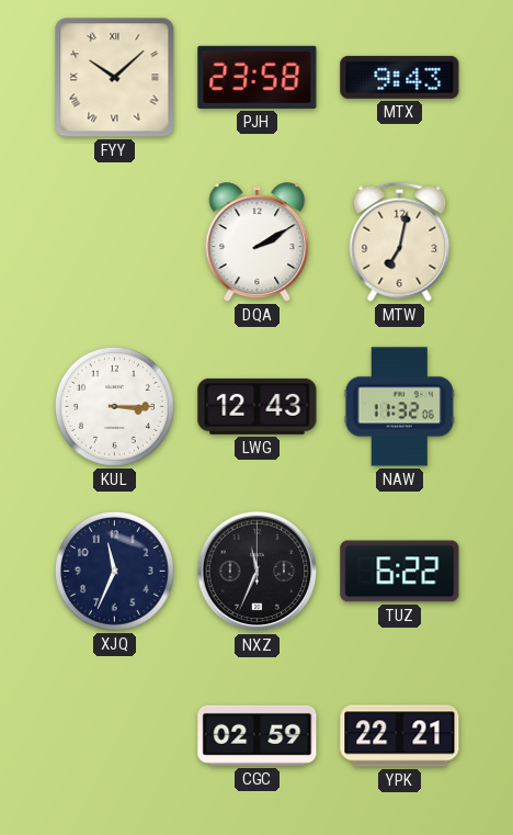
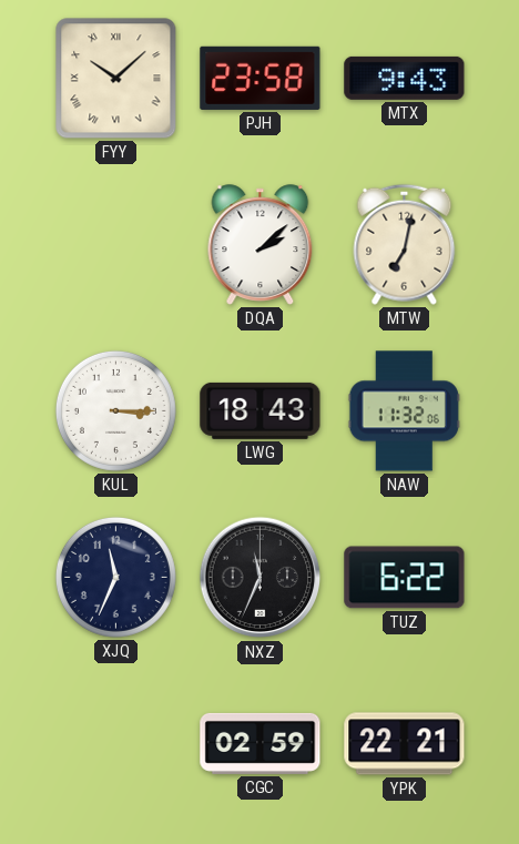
DQA: 2:10 -> 2:08 (261, 245)
LWG: 12:43 -> 18:43 (261, 410)
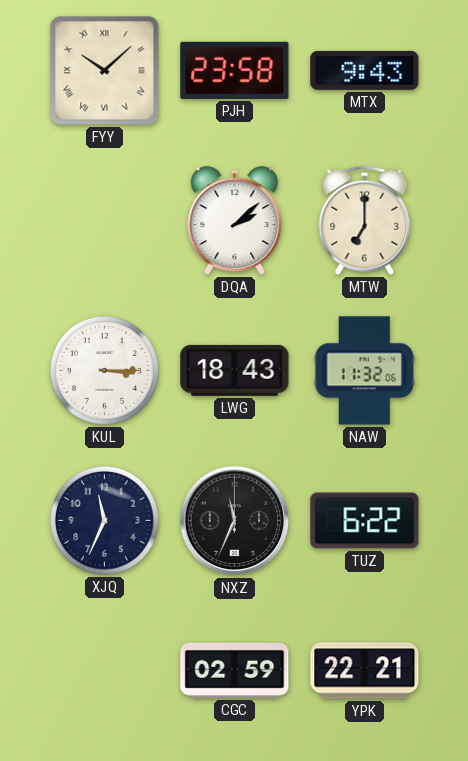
MTW: 7:02 -> 7:00 (365, 220)
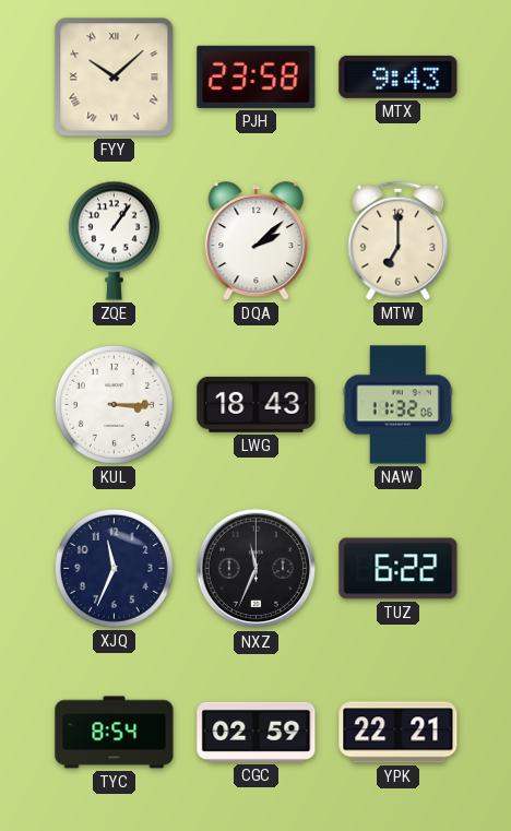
ZQE: none -> 1:06 (114, 240)
TYC: none -> 8:54 (115, 733)
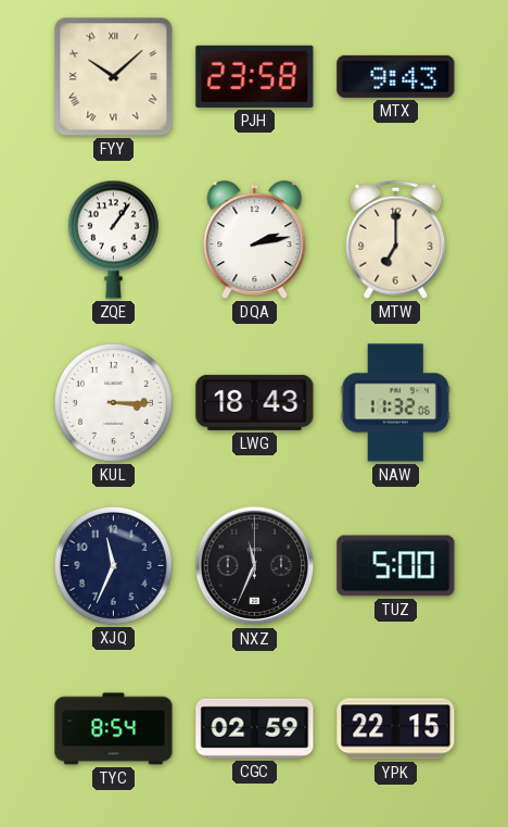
DQA: 2:08 -> 2:13 (255, 240)
TUZ: 6:22 -> 5:00 (396, 566)
YPK: 22:21 -> 22:15 (396, 729)
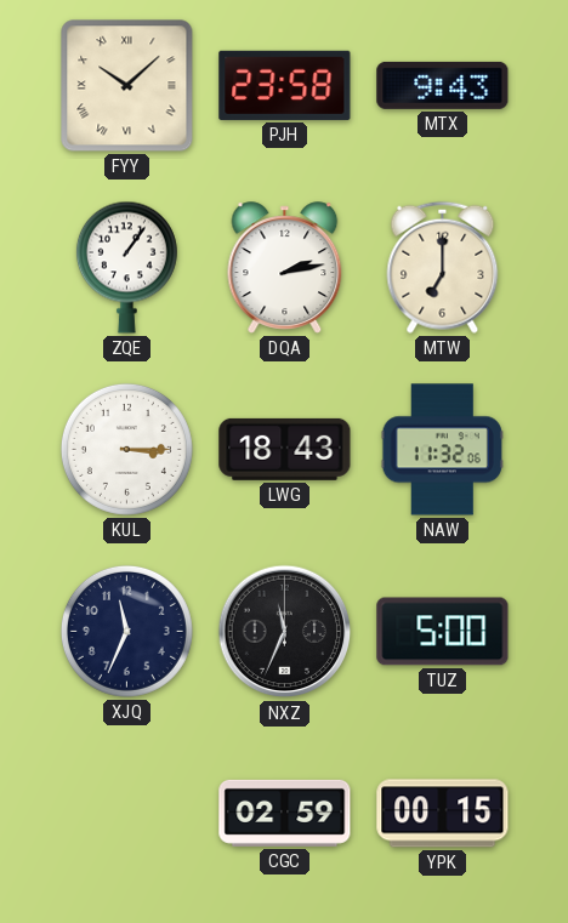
TYC: 8:54 -> none (114, 729)
YPK: 22:15 -> 00:15 (443, 814)
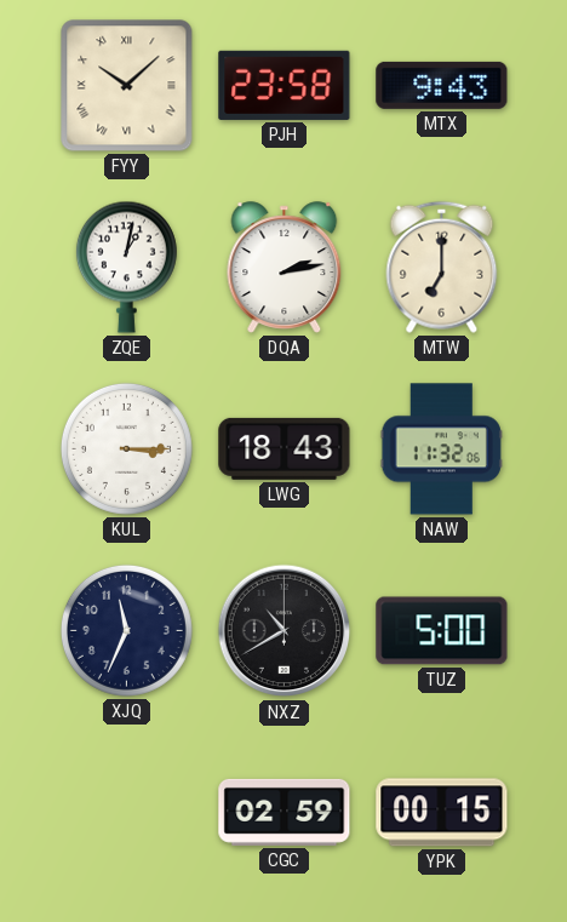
ZQE: 1:06 -> 1:02 (126, 267)
NXZ: 11:34 -> 10:40 (285, 631)
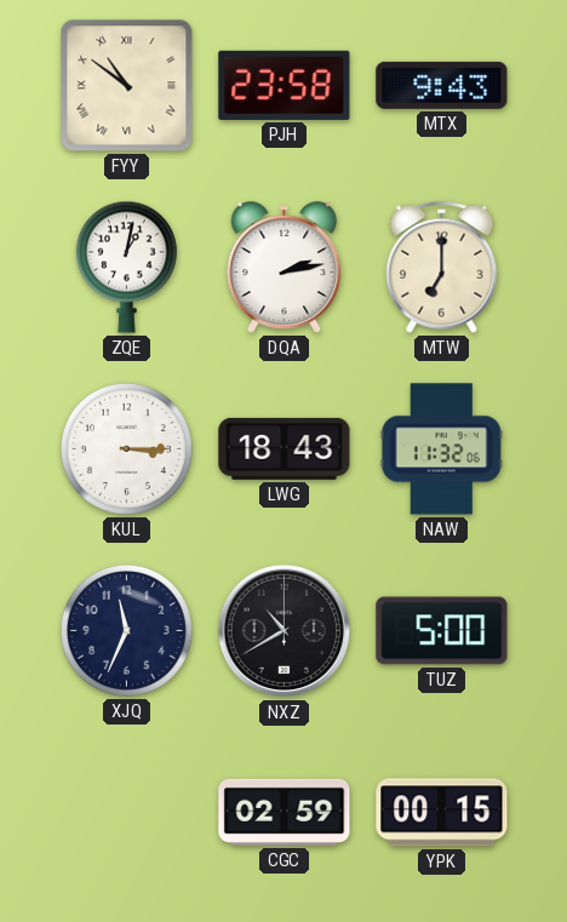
FYY: 10:08 -> 10:51 (127, 86)
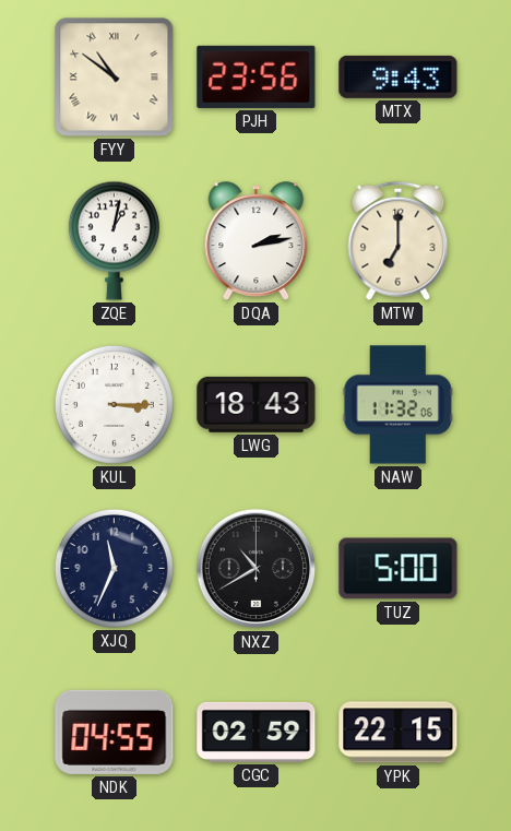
PJH: 23:58 -> 23:56 (257, 76)
NDK: none -> 04:55 (115, 732)
YPK: 00:15 -> 22:15 (399, 733)
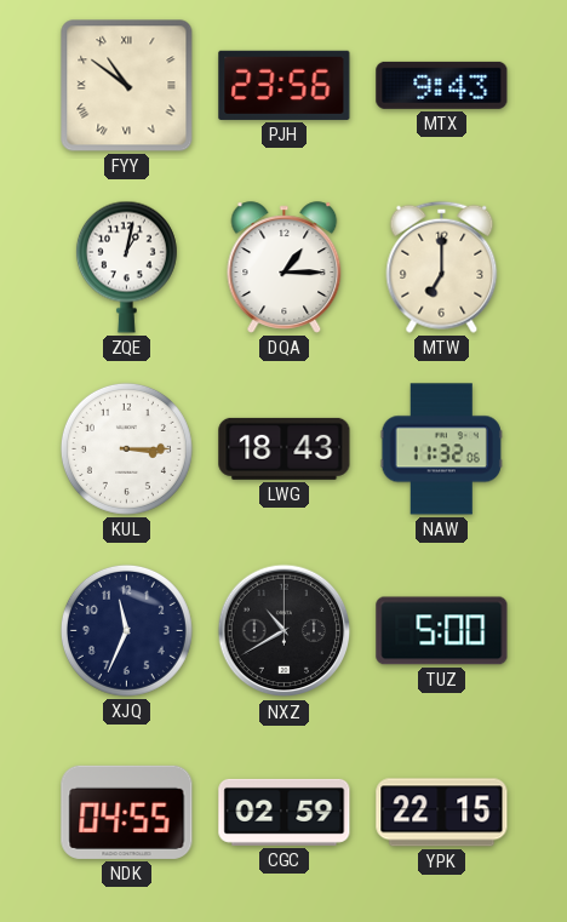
DQA: 2:13 -> 1:15 (285, 268)
